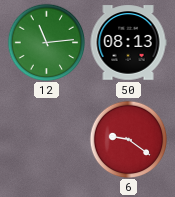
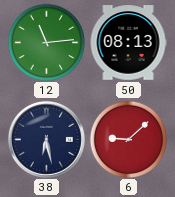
38: none -> 6:28 (46, 139)
6: 9:21 -> 9:08 (128, 139)
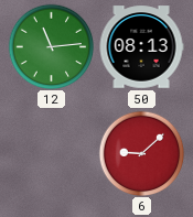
38: 6:28 -> none (46, 139)
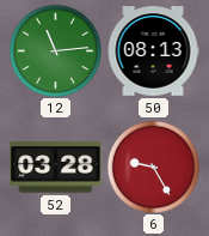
52: none -> 03:28 (56, 168)
6: 9:08 -> 9:25 (153, 167)
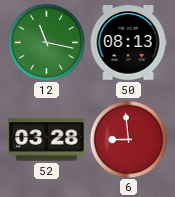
12: 11:14 -> 11:17 (46, 42)
6: 9:25 -> 8:59 (128, 139)
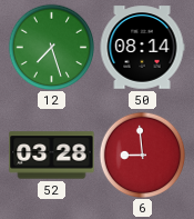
12: 11:17 -> 7:27 (51, 47)
50: 08:13 -> 08:14 (142, 48)
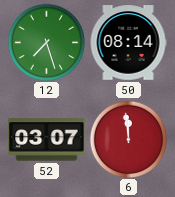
52: 03:28 -> 03:07 (47, 140)
6: 8:59 -> 11:59 (128, 139)
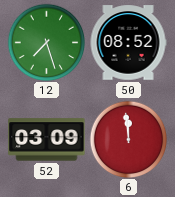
50: 08:14 -> 08:52 (128, 43)
52: 03:07 -> 03:09 (47, 140)
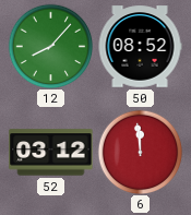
12: 7:27 -> 8:07 (50, 46)
52: 03:09 -> 03:12 (51, 153)
